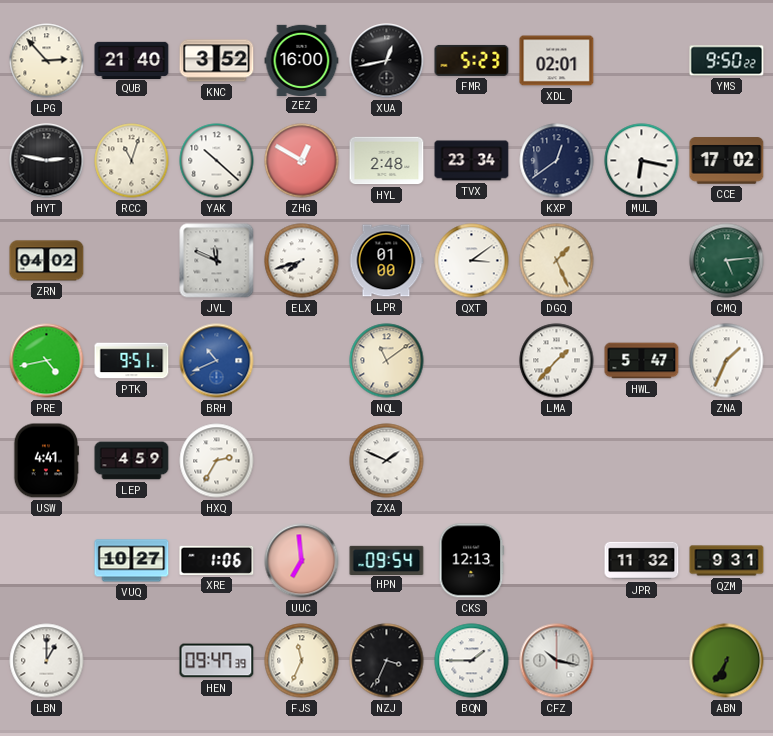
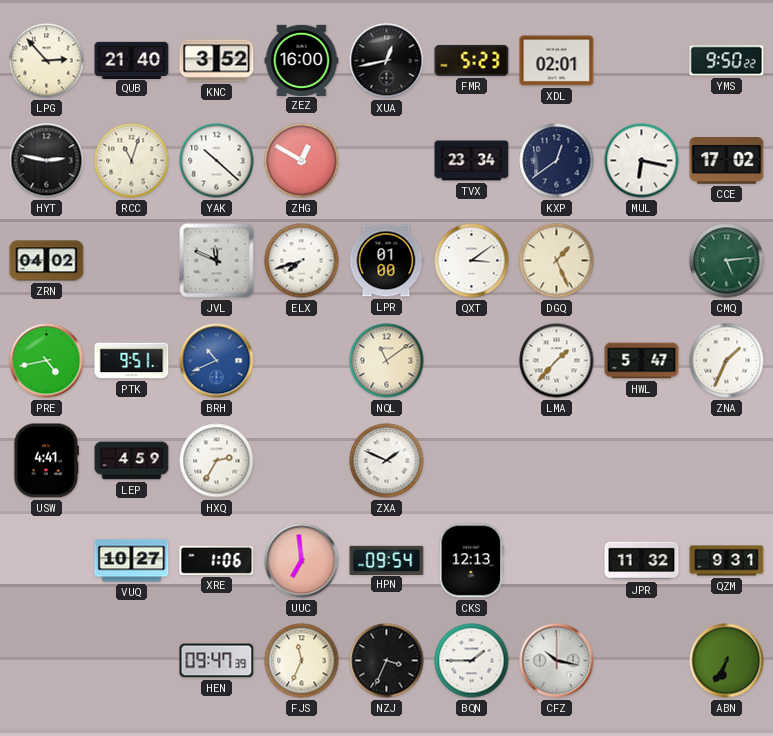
HYL: 2:48 -> none (387, 161)
LBN: 1:00 -> none (47, 661)
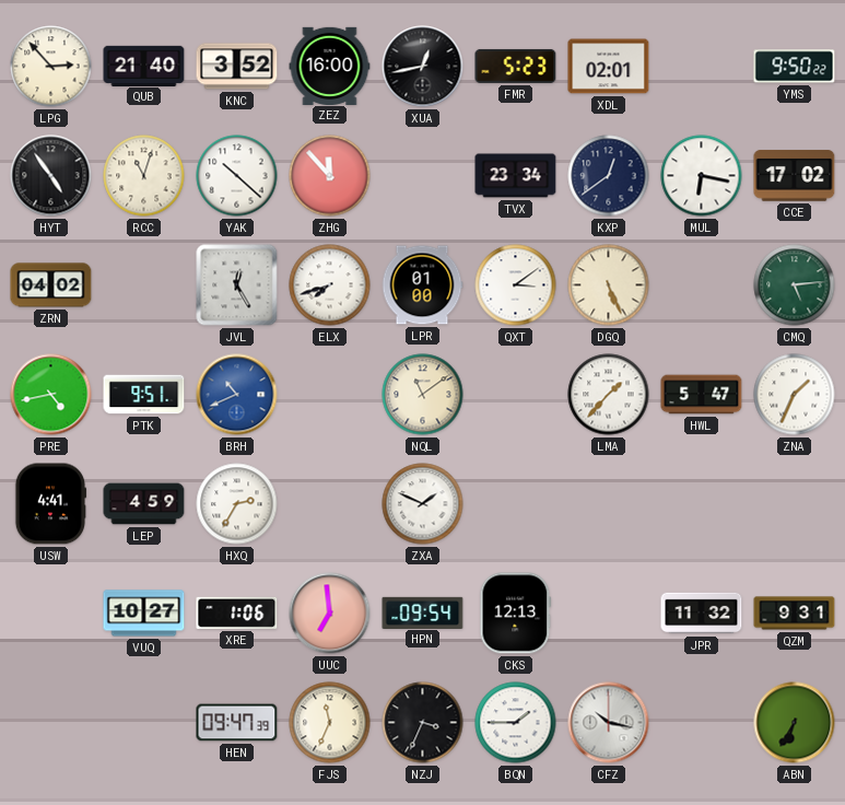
HYT: 2:47 -> 4:54 (51, 176)
ZHG: 12:50 -> 11:53 (330, 176)
JVL: 11:49 -> 12:25 (237, 285)
DGQ: 1:26 -> 5:26 (609, 285)
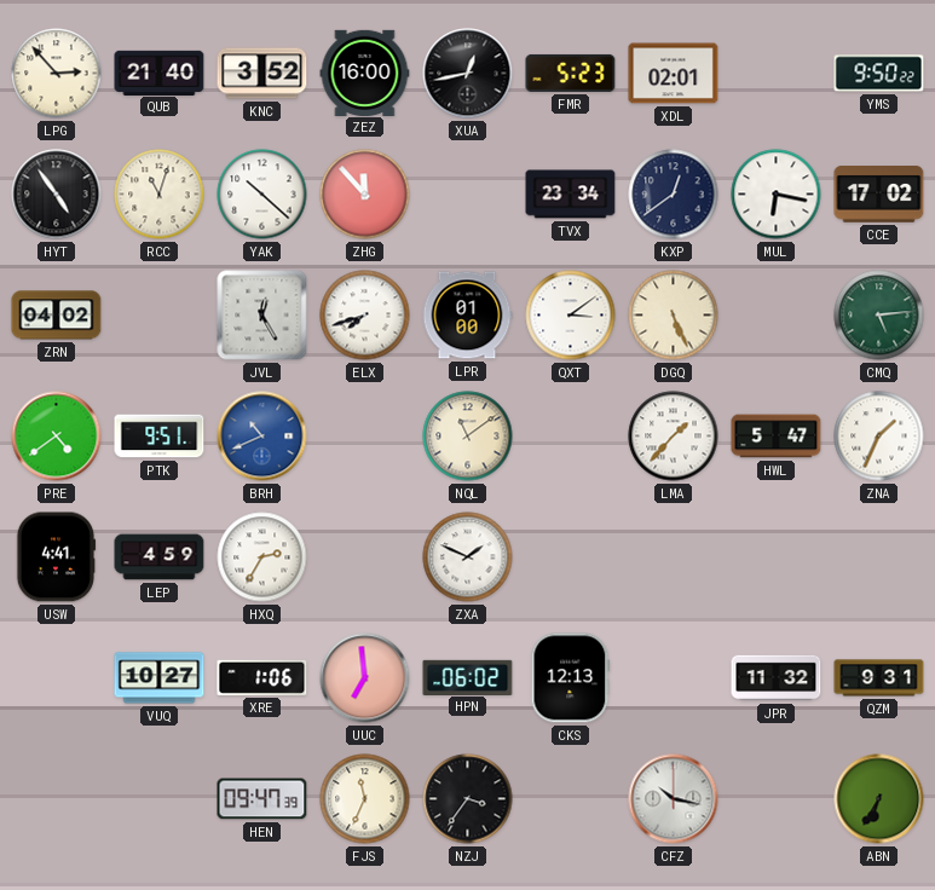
PRE: 4:43 -> 4:39 (57, 437)
HPN: 09:54 -> 06:02 (468, 677)
NZJ: 3:34 -> 3:36 (468, 799)
BQN: 1:45 -> none (516, 723)
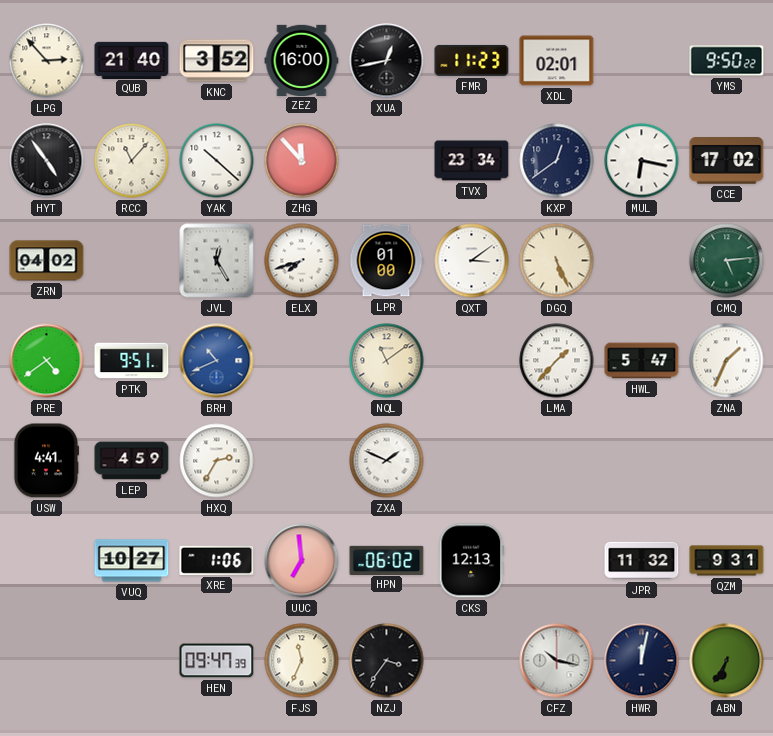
FMR: 5:23 -> 11:23 (472, 60)
RCC: 11:03 -> 11:07 (132, 161)
HWR: none -> 12:02 (642, 661)
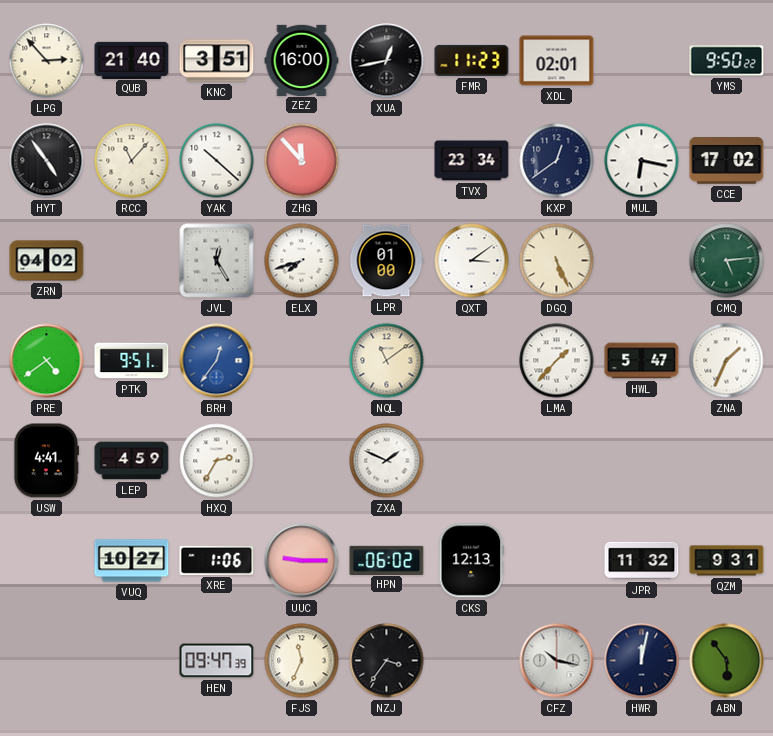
KNC: 3:52 -> 3:51 (217, 61)
BRH: 10:41 -> 12:36 (217, 361)
UUC: 6:59 -> 9:15 (302, 561)
ABN: 6:35 -> 5:54 (727, 661)
